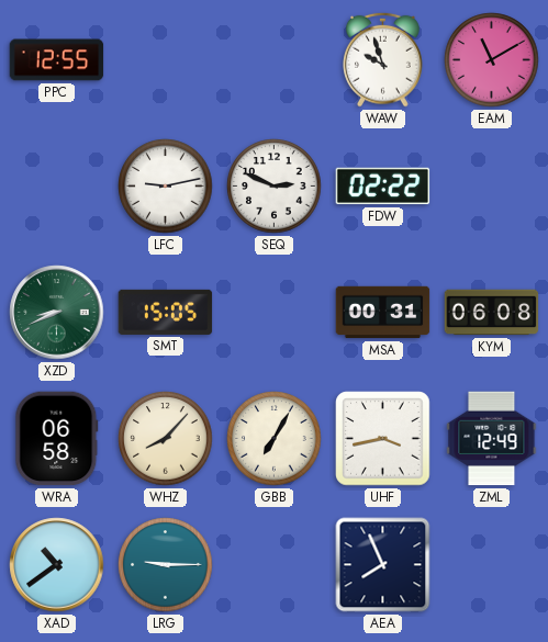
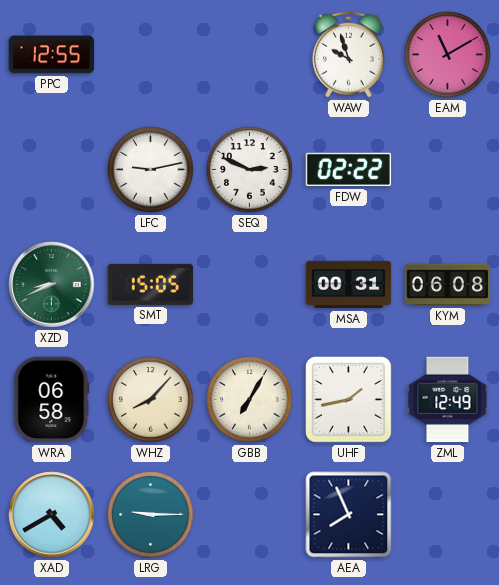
UHF: 3:43 -> 1:43 (349, 400)
XAD: 10:39 -> 4:40 (52, 515)
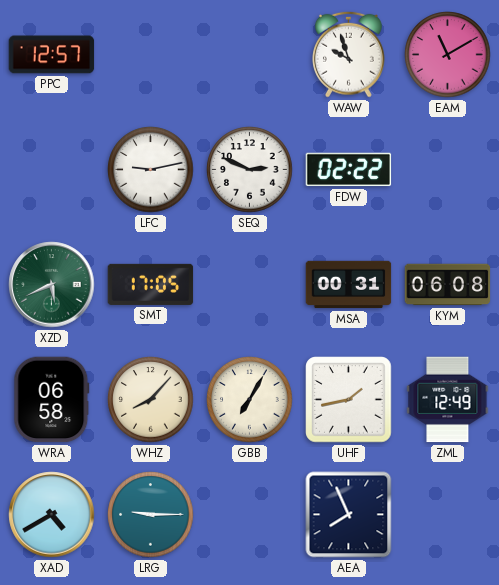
PPC: 12:55 -> 12:57 (52, 55)
XZD: 8:41 -> 5:41 (52, 285)
SMT: 15:05 -> 17:05 (151, 284)
